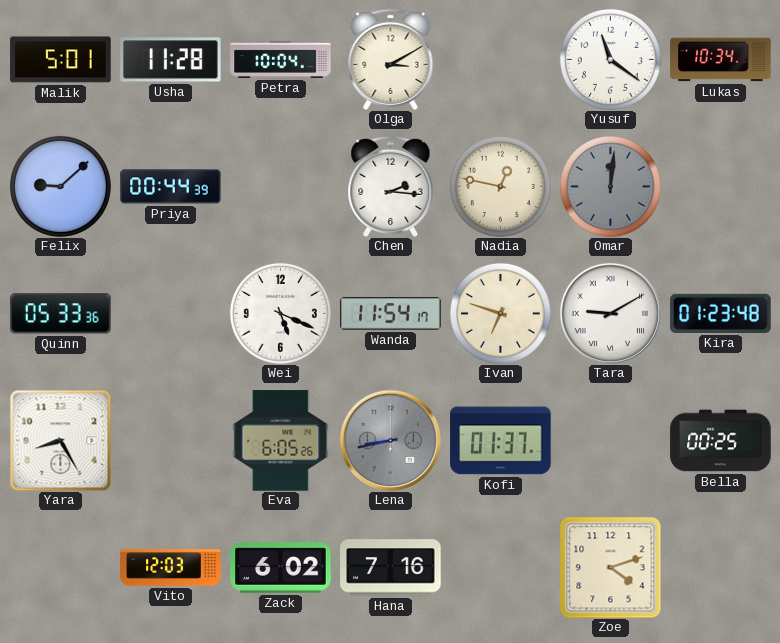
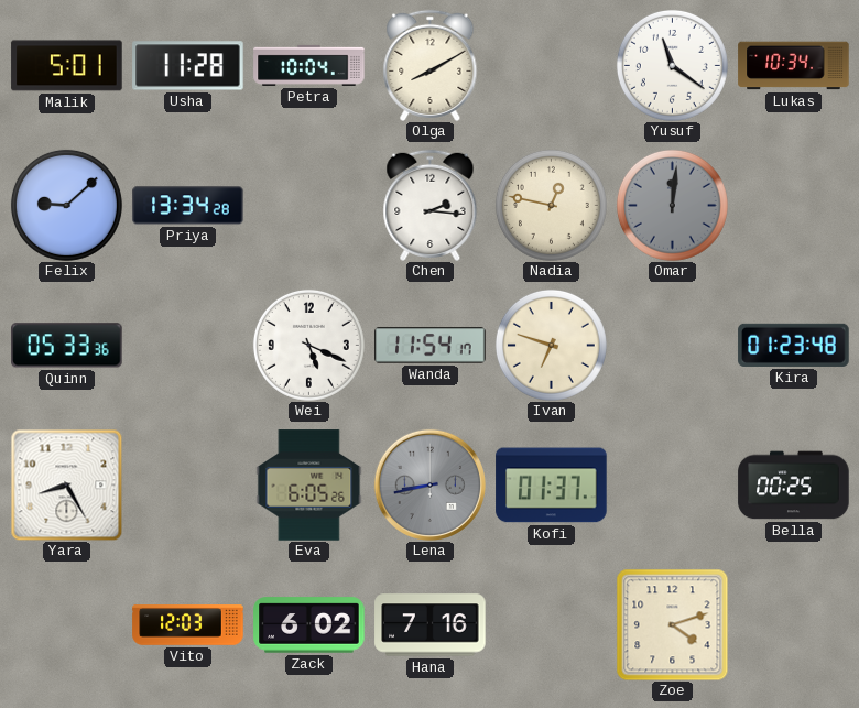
Olga: 3:10 -> 8:10 (431, 65)
Priya: 00:44 -> 13:34 (188, 206)
Tara: 9:10 -> none (610, 313)
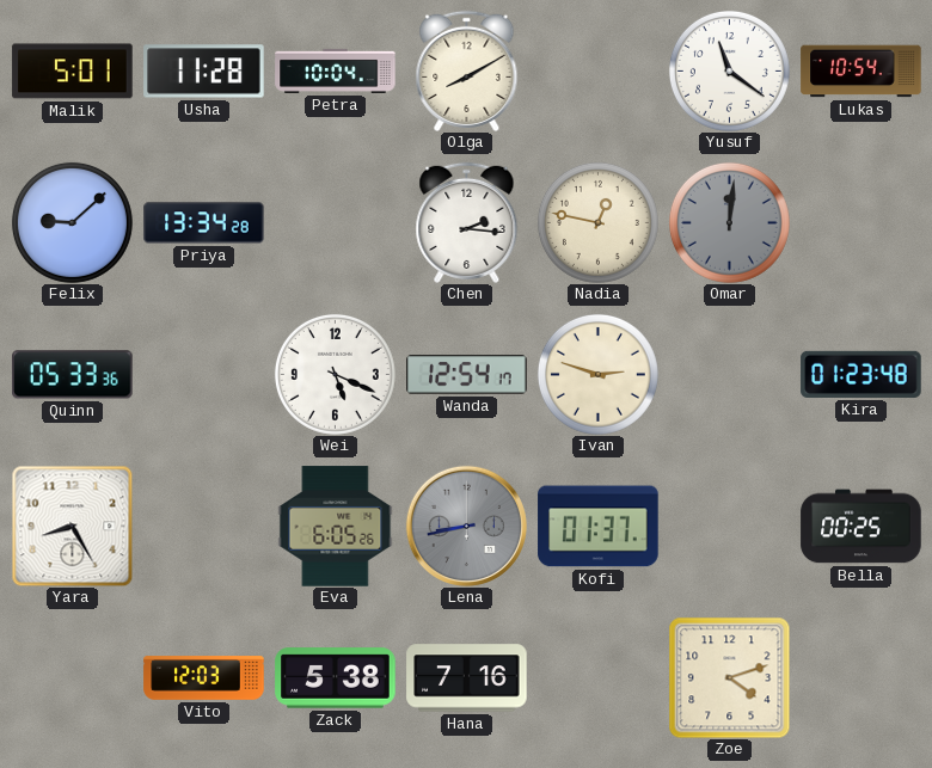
Lukas: 10:34 -> 10:54 (862, 72)
Wanda: 11:54 -> 12:54 (467, 375)
Ivan: 6:48 -> 2:48 (597, 374)
Zack: 6:02 -> 5:38 (336, 678)
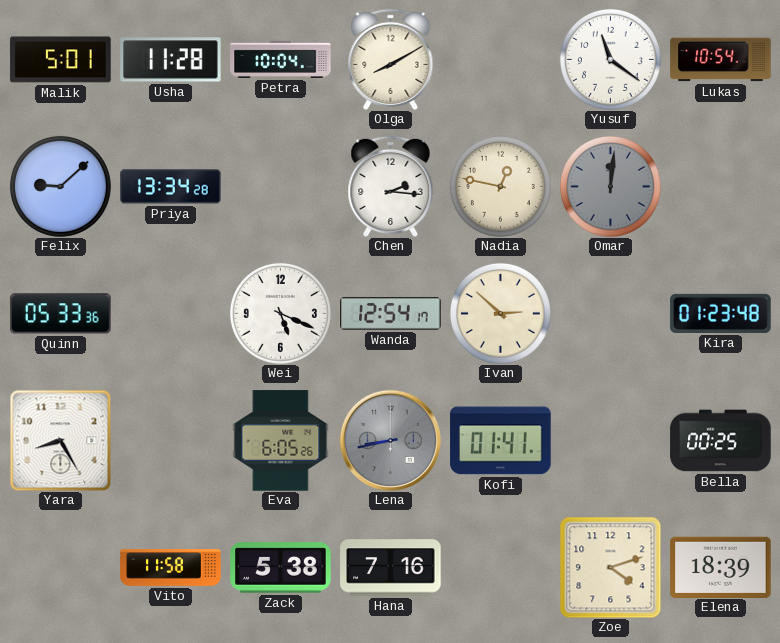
Ivan: 2:48 -> 2:52 (500, 313)
Kofi: 01:37 -> 01:41 (501, 441)
Vito: 12:03 -> 11:58 (171, 568)
Elena: none -> 18:39 (721, 567)
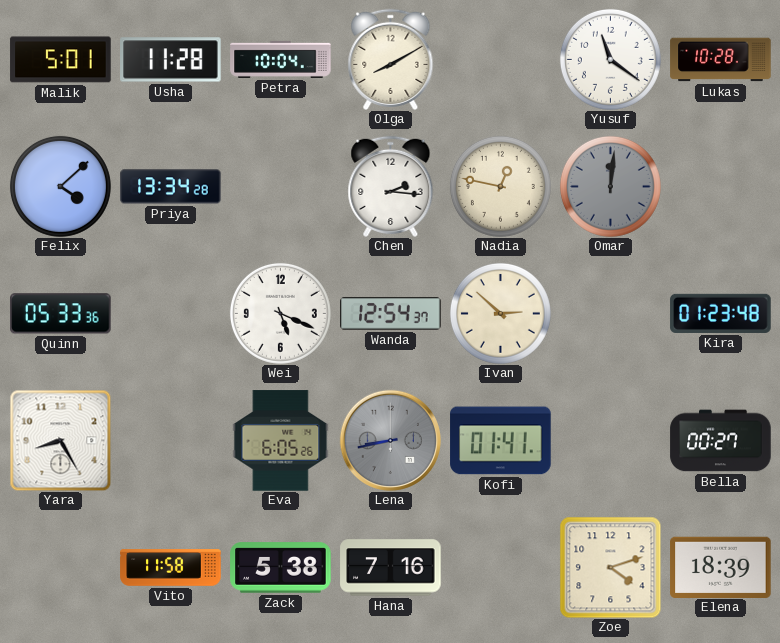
Lukas: 10:54 -> 10:28 (721, 60)
Felix: 9:08 -> 4:08 (60, 186)
Wanda: 12:54:17 -> 12:54:37 (391, 314)
Bella: 00:25 -> 00:27 (721, 441)
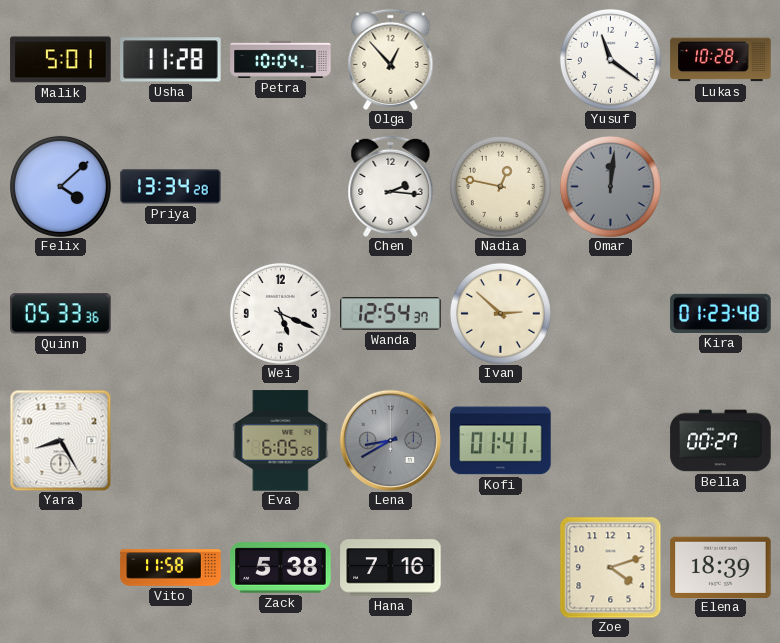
Olga: 8:10 -> 12:53 (391, 59)
Lena: 8:43 -> 8:40 (390, 440)
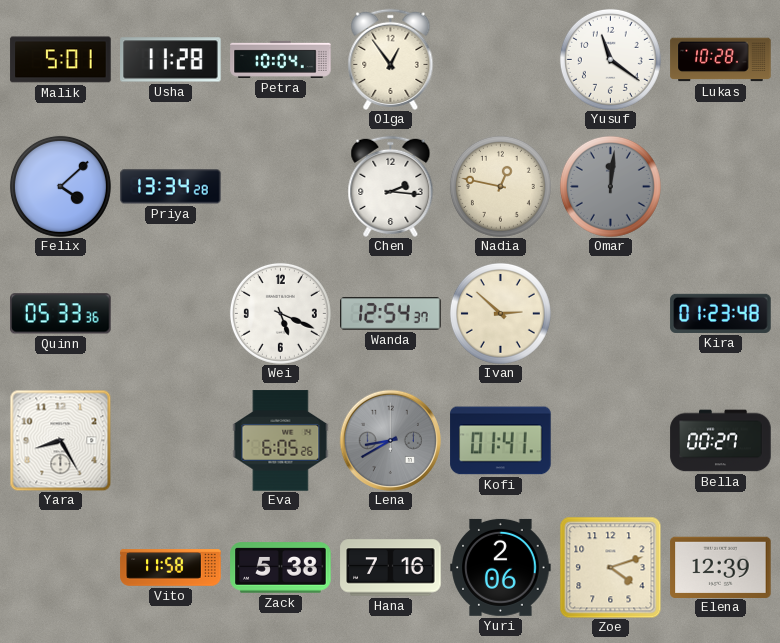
Olga: 12:53 -> 12:54 (391, 59)
Yuri: none -> 2:06 (501, 567)
Elena: 18:39 -> 12:39 (721, 567)
